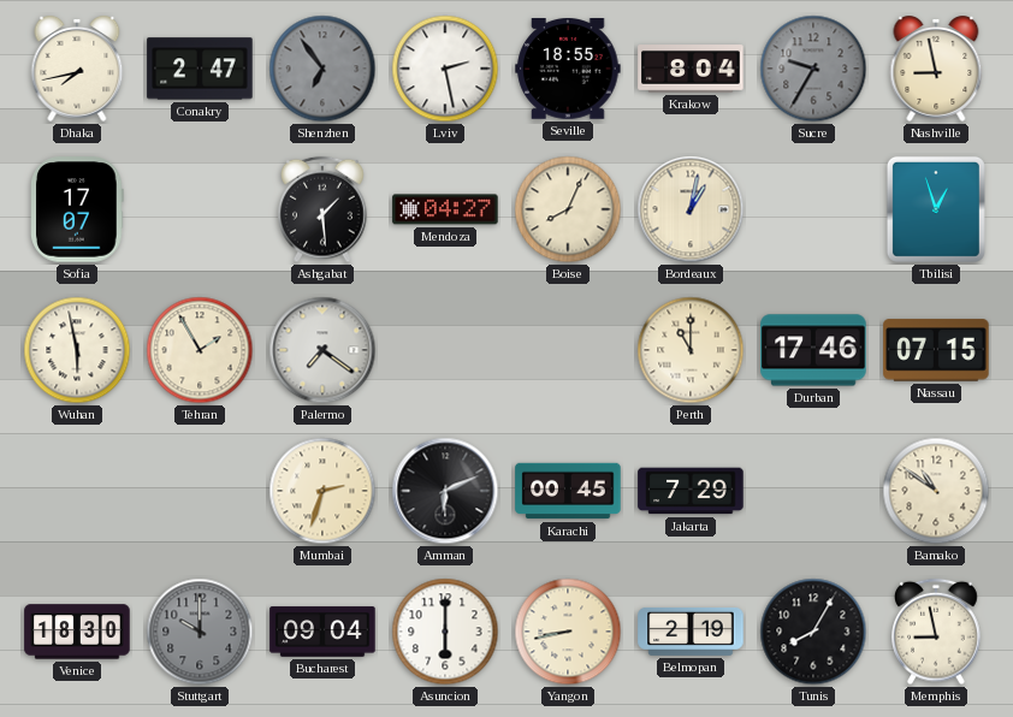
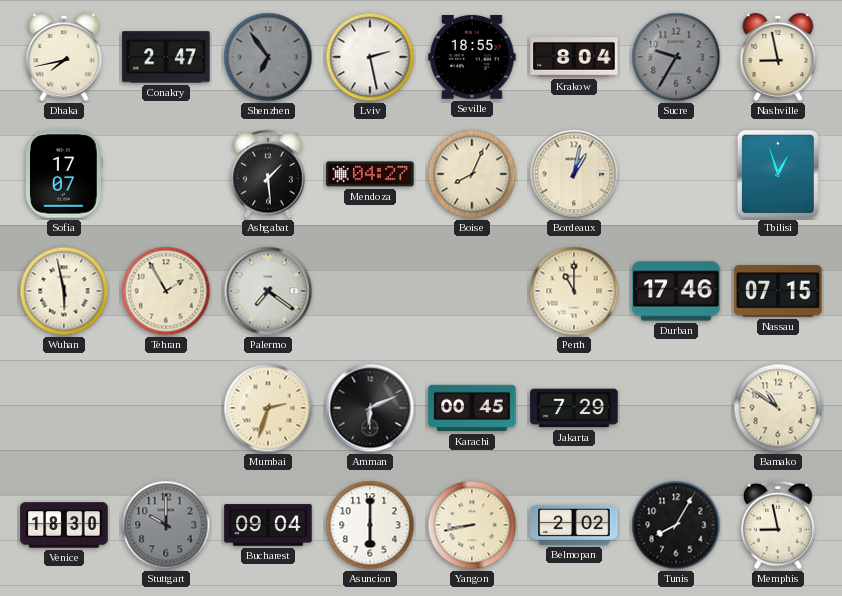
Belmopan: 2:19 -> 2:02 (574, 525)
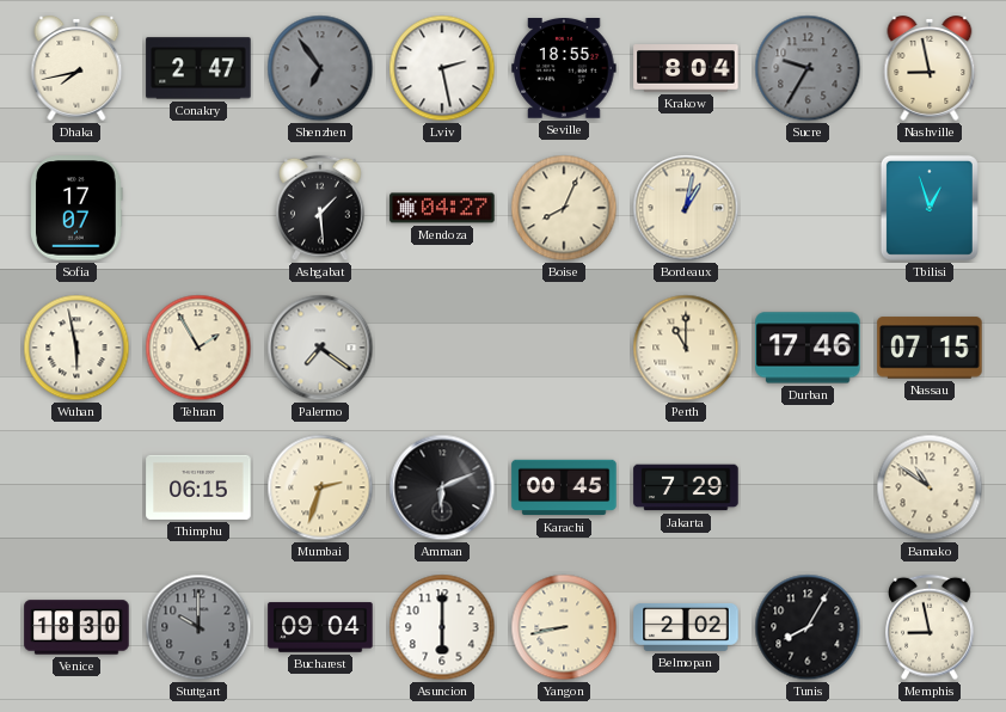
Thimphu: none -> 06:15 (198, 487)
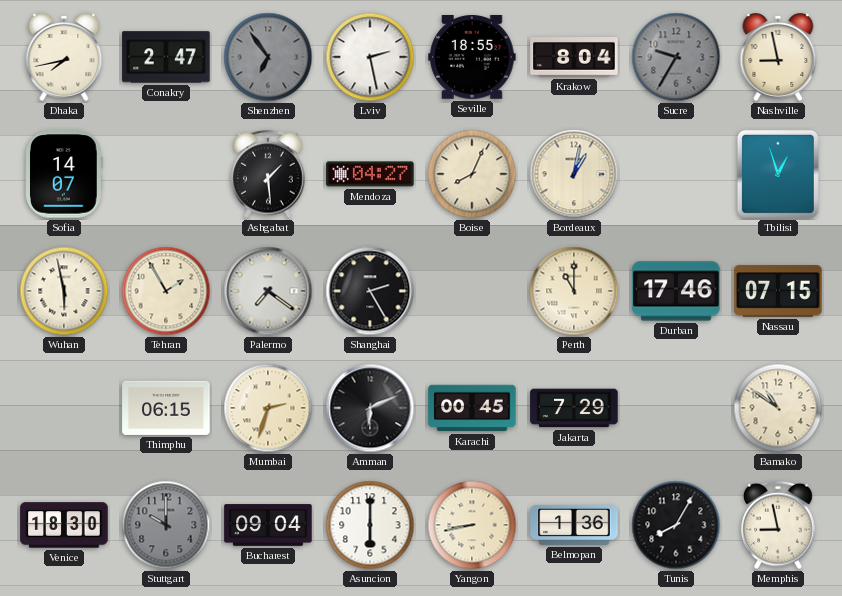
Sofia: 17:07 -> 14:07 (64, 174)
Shanghai: none -> 2:25 (370, 291)
Belmopan: 2:02 -> 1:36 (574, 525)
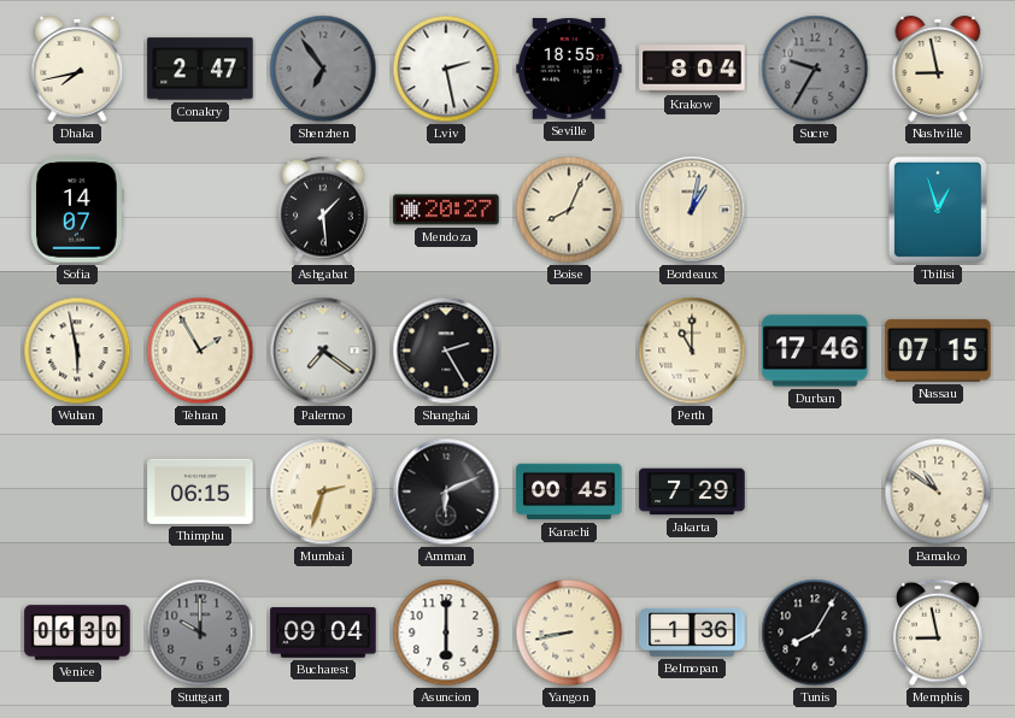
Mendoza: 04:27 -> 20:27 (446, 210)
Venice: 18:30 -> 06:30 (77, 632)
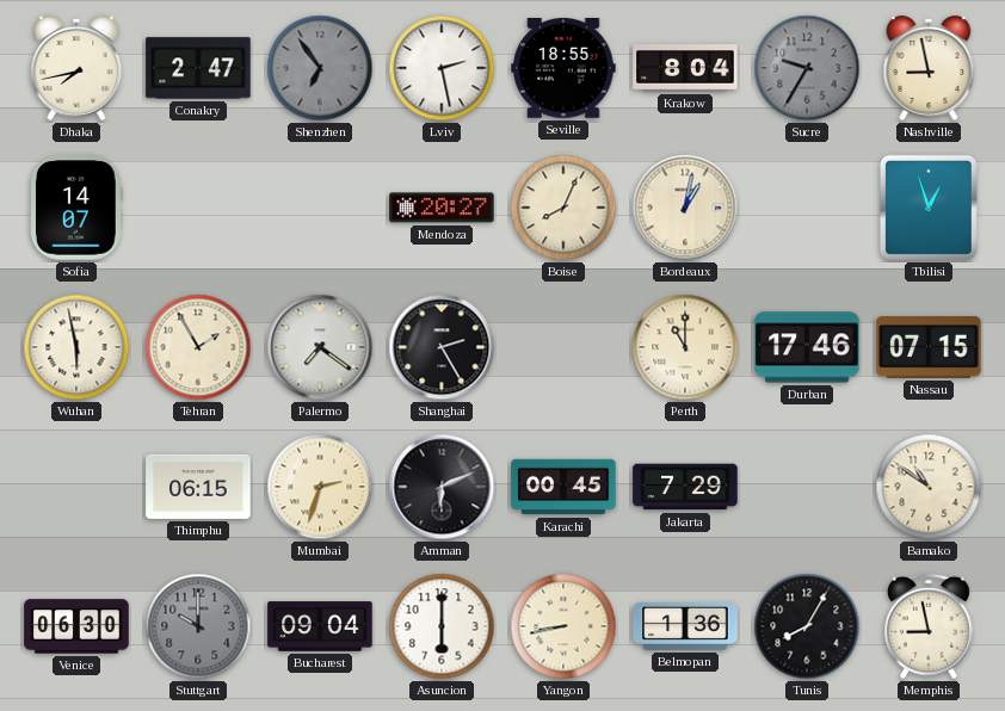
Ashgabat: 1:29 -> none (323, 210)
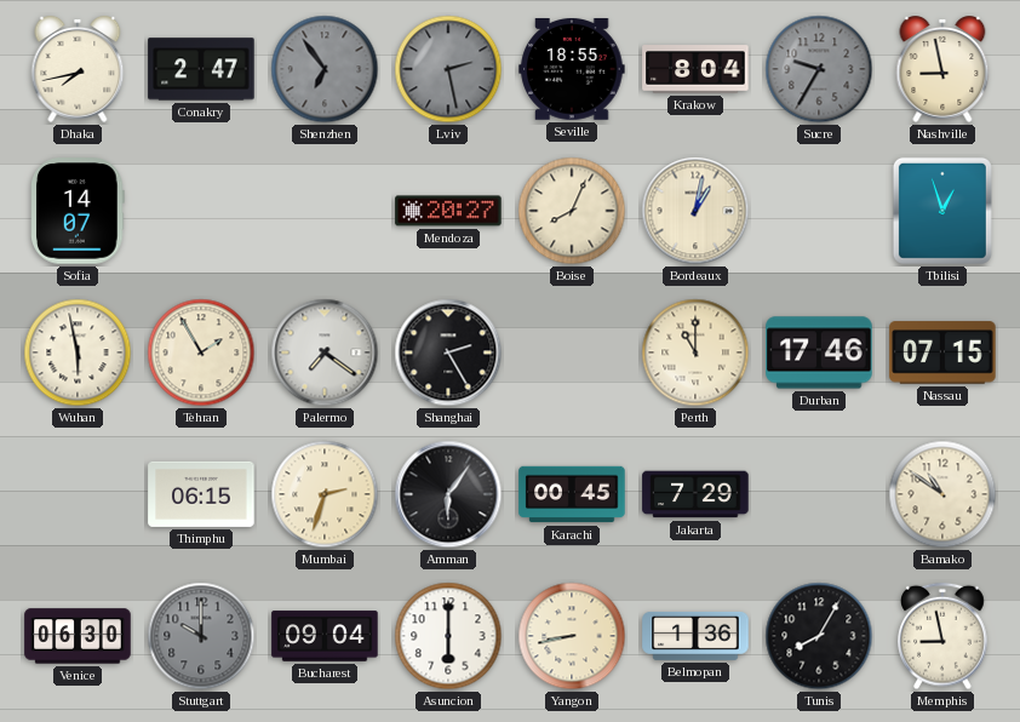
Lviv dial: white -> grey (448, 69)
Amman: 6:11 -> 6:06 (448, 494)
